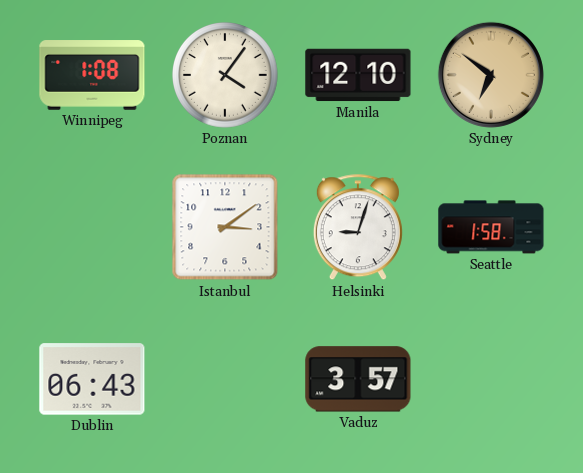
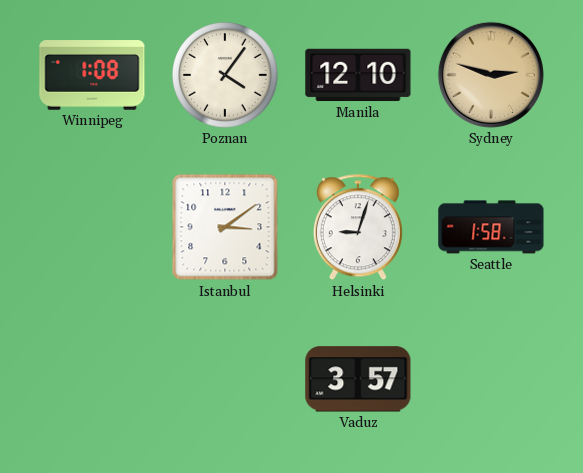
Sydney: 6:51 -> 2:48 (491, 75)
Dublin: 06:43 -> none (92, 379)
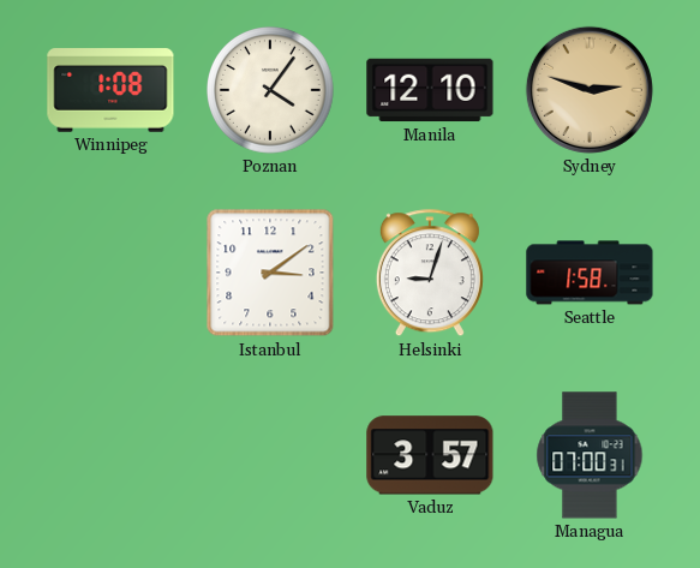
Managua: none -> 07:00 (590, 455)
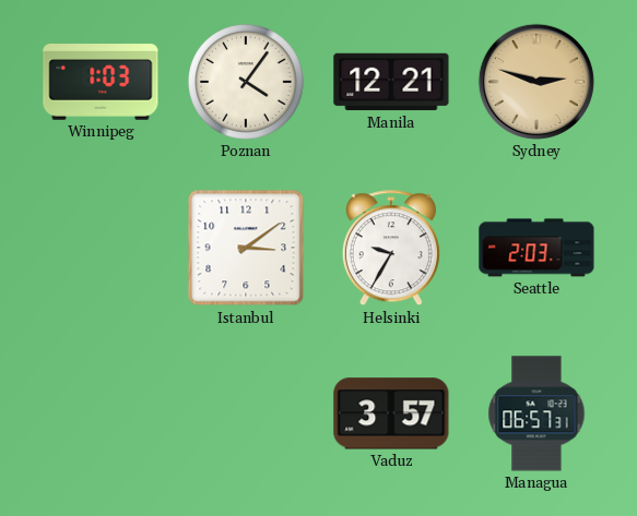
Winnipeg: 1:08 -> 1:03 (101, 82)
Manila: 12:10 -> 12:21 (391, 82)
Helsinki: 9:03 -> 9:35 (391, 249)
Seattle: 1:58 -> 2:03 (536, 248)
Managua: 07:00 -> 06:57 (536, 413)
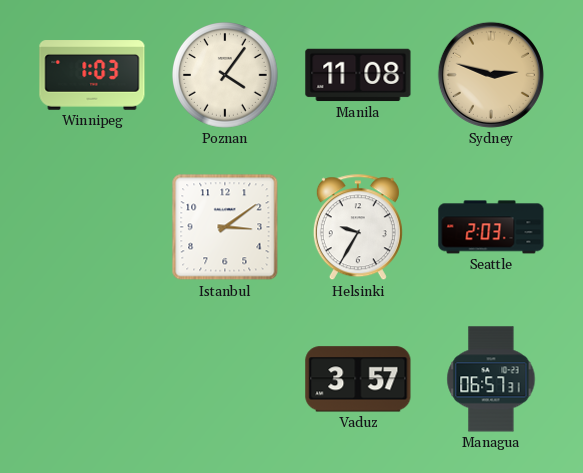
Manila: 12:21 -> 11:08 (358, 75)
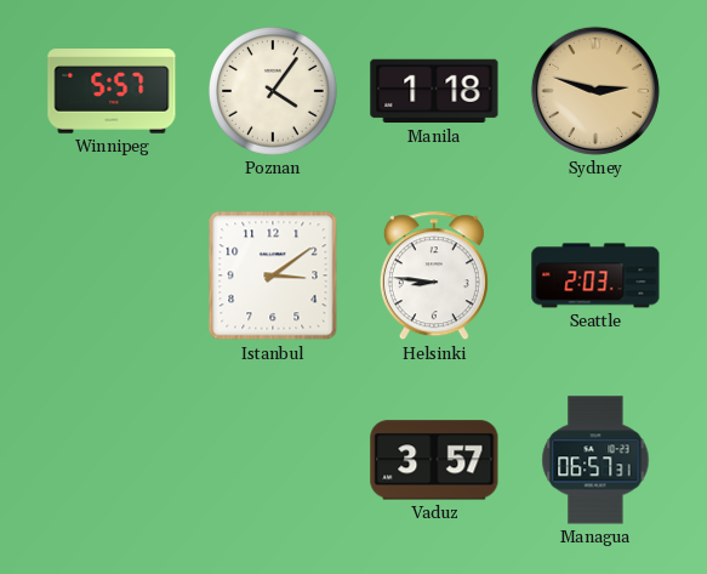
Winnipeg: 1:03 -> 5:57 (112, 91)
Manila: 11:08 -> 1:18 (434, 91)
Helsinki: 9:35 -> 8:46 (434, 277)
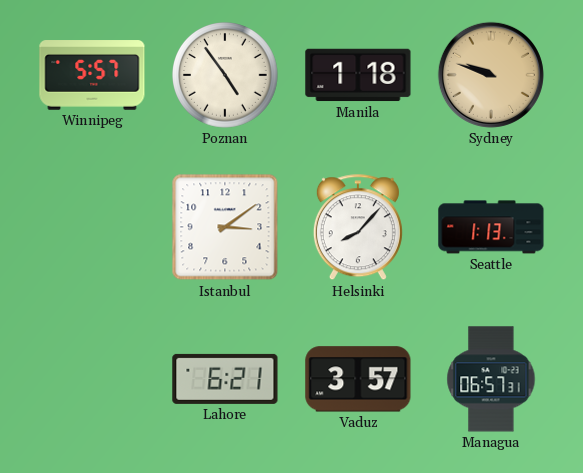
Poznan: 4:06 -> 4:54 (226, 76)
Sydney: 2:48 -> 9:48 (491, 75)
Helsinki: 8:46 -> 8:07 (358, 228)
Seattle: 2:03 -> 1:13 (491, 227)
Lahore: none -> 6:21 (225, 379)
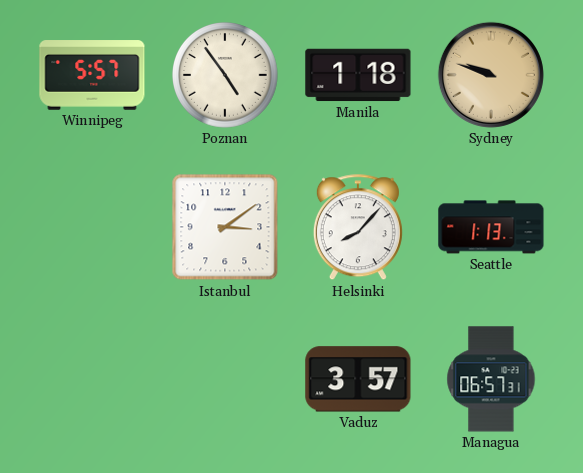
Lahore: 6:21 -> none (225, 379)
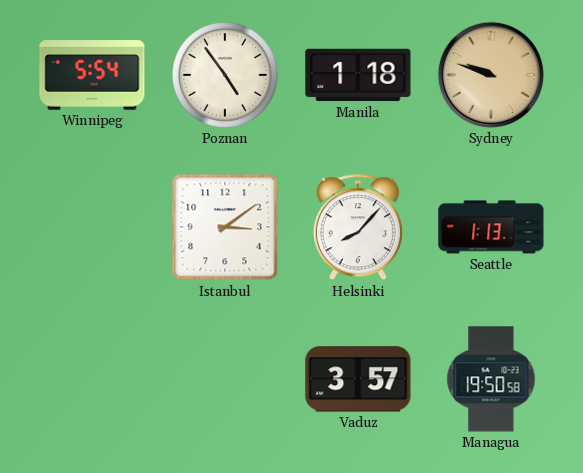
Winnipeg: 5:57 -> 5:54 (92, 75)
Managua: 06:57 -> 19:50 (491, 379)
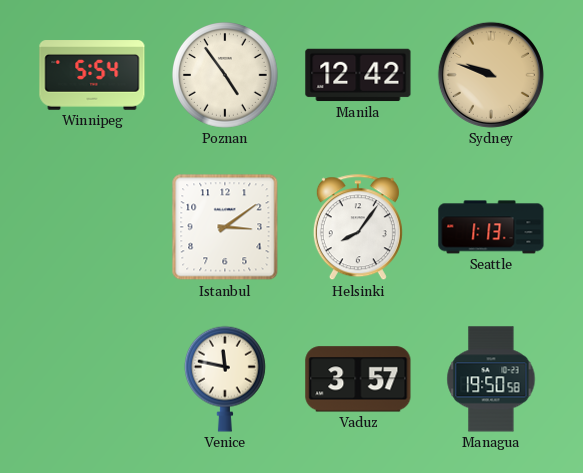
Manila: 1:18 -> 12:42 (358, 75)
Helsinki: 8:07 -> 8:06 (358, 228)
Venice: none -> 11:47 (225, 379)
